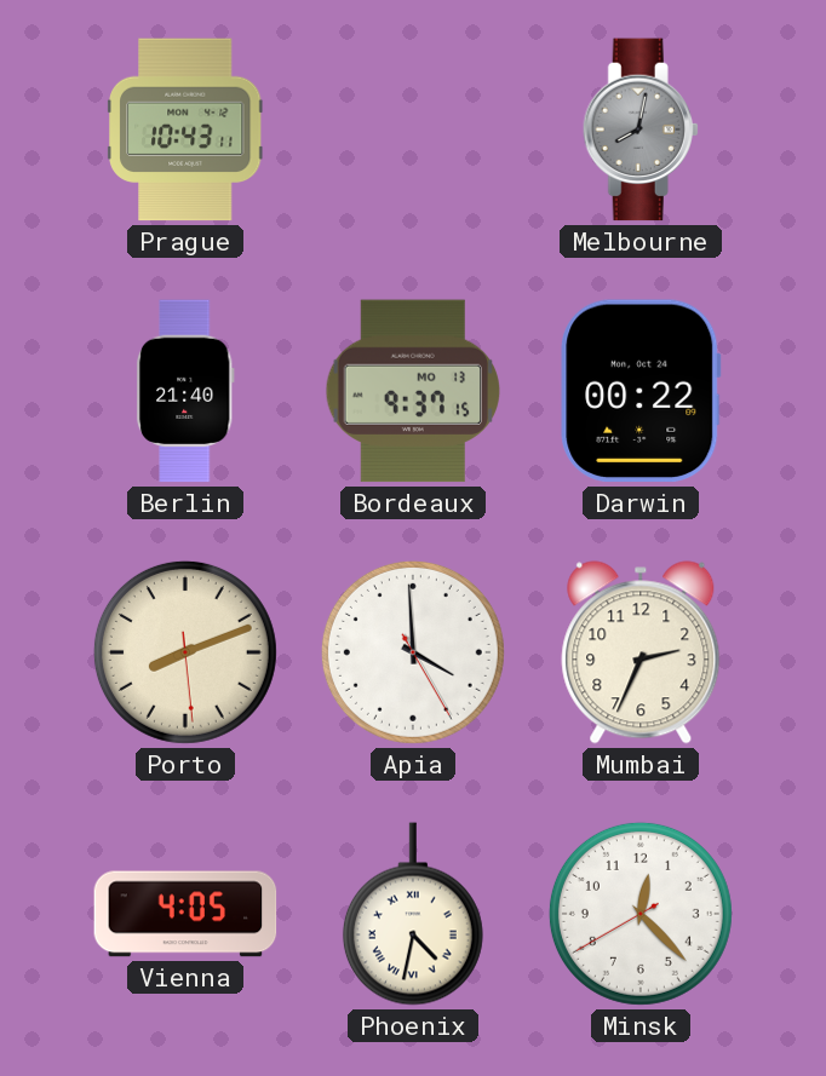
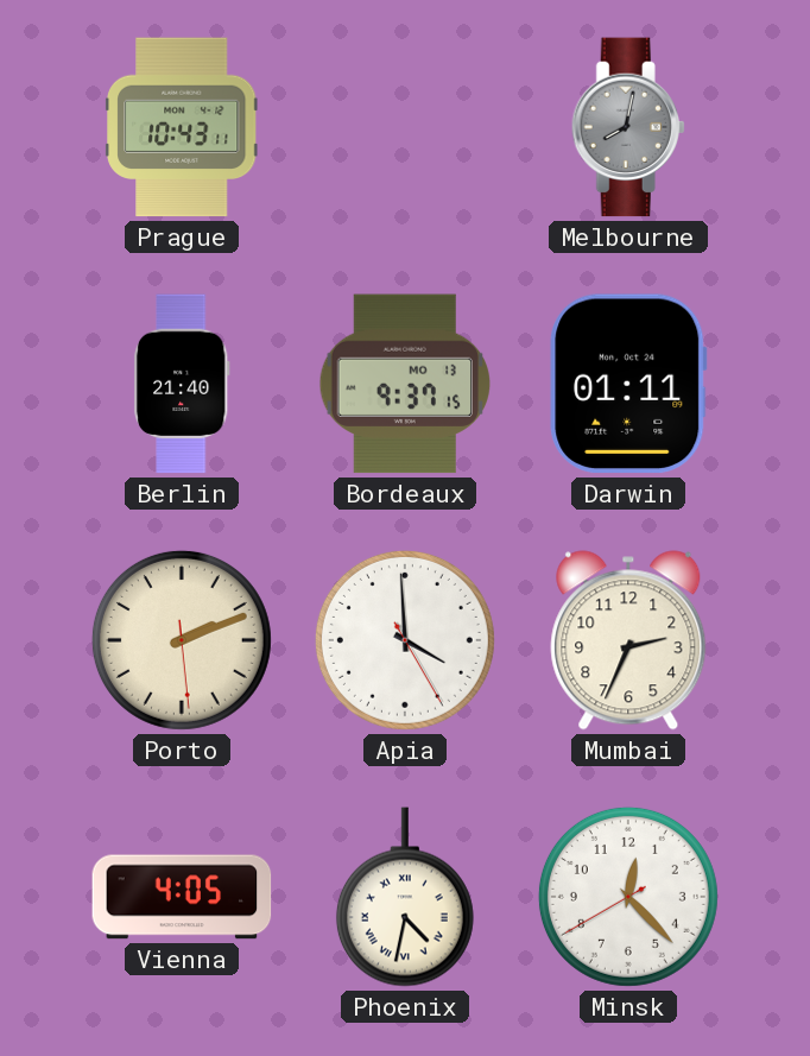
Darwin: 00:22 -> 01:11 (628, 384)
Porto: 8:11 -> 2:11 (182, 640)
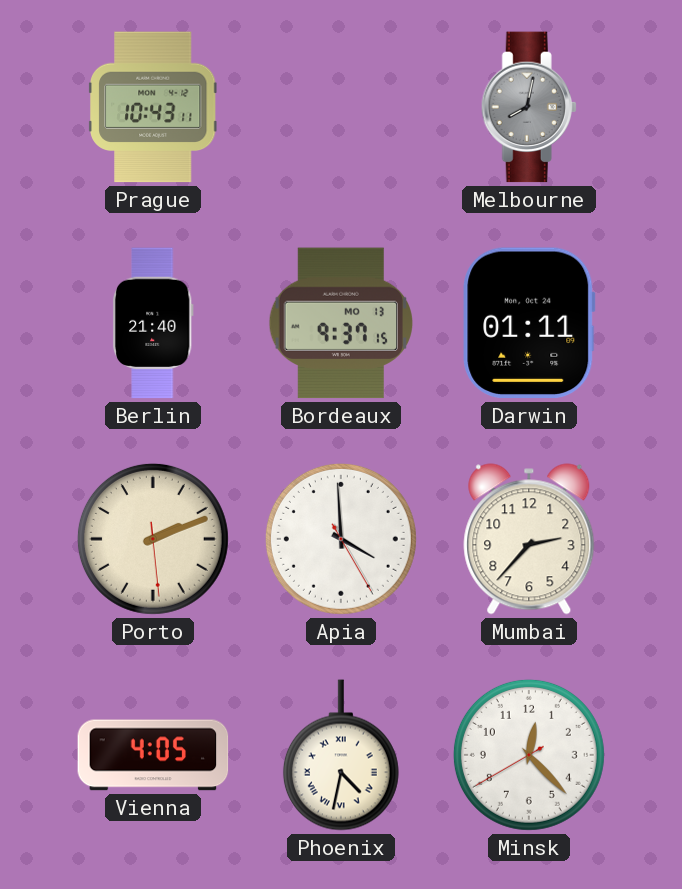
Mumbai: 2:34 -> 2:37 (529, 539)
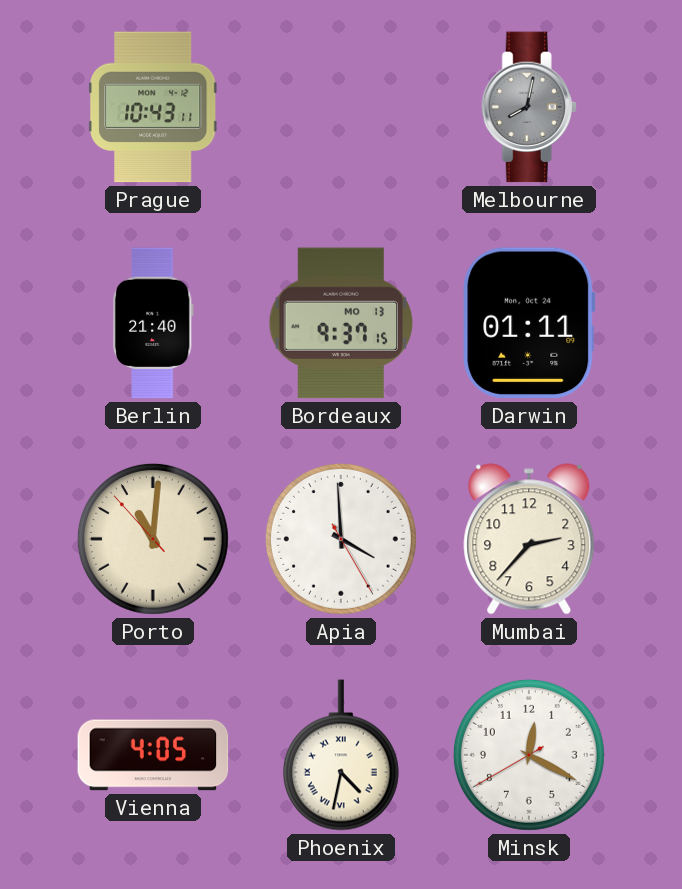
Porto: 2:11 -> 11:00 (153, 539)
Minsk: 12:22 -> 12:19 (529, 755)
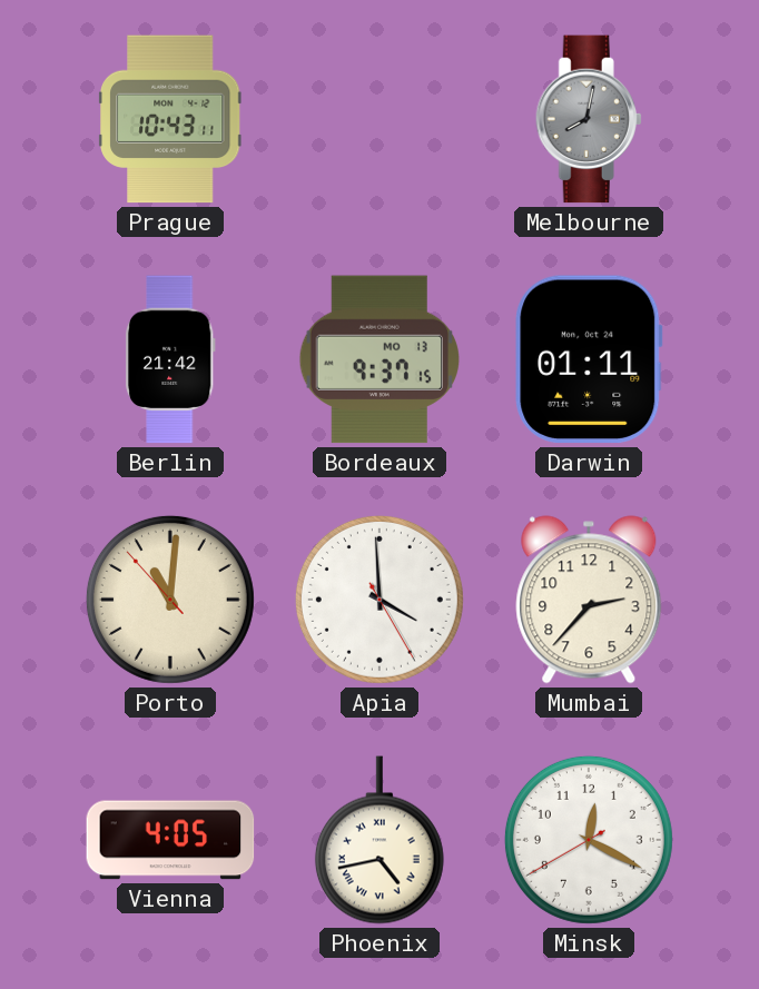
Berlin: 21:40 -> 21:42 (170, 359)
Phoenix: 4:32 -> 4:43 (379, 840)
